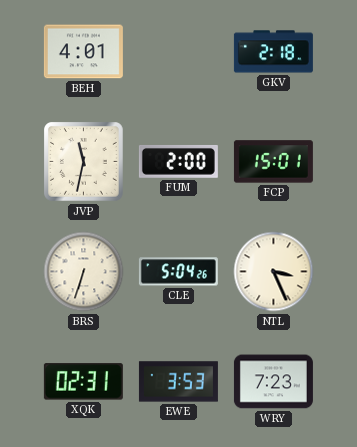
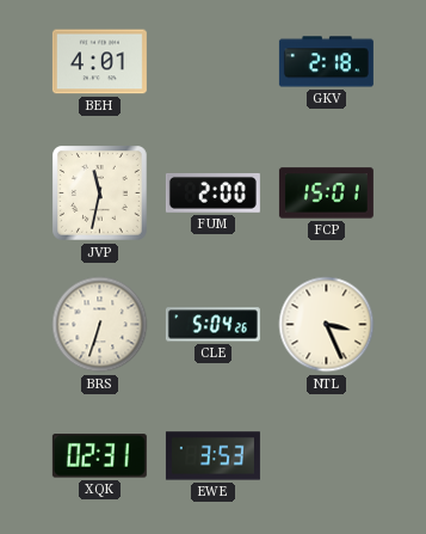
WRY: 7:23 -> none (273, 382)
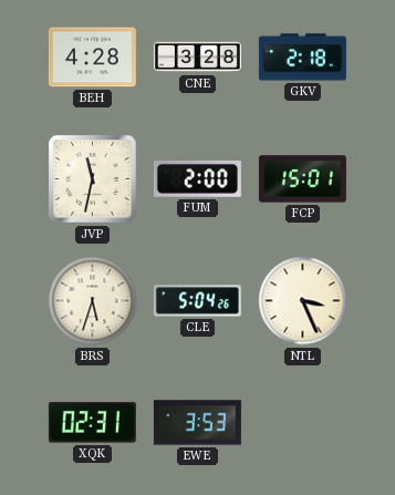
BEH: 4:01 -> 4:28 (92, 58)
CNE: none -> 3:28 (197, 58)
BRS: 6:33 -> 5:33 (93, 301)
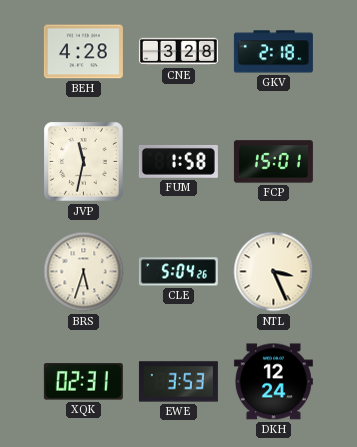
FUM: 2:00 -> 1:58 (178, 162)
DKH: none -> 12:24 (273, 382)
